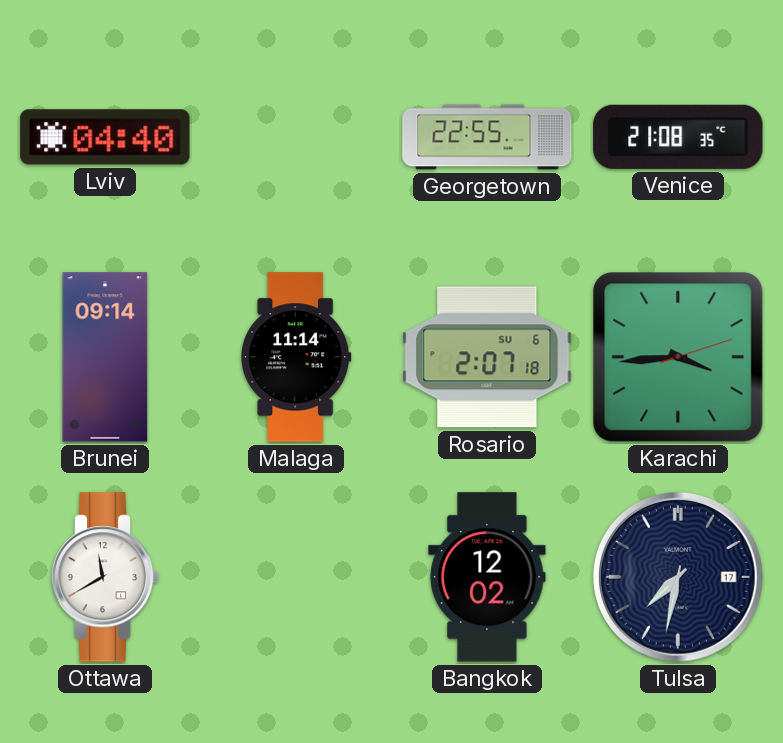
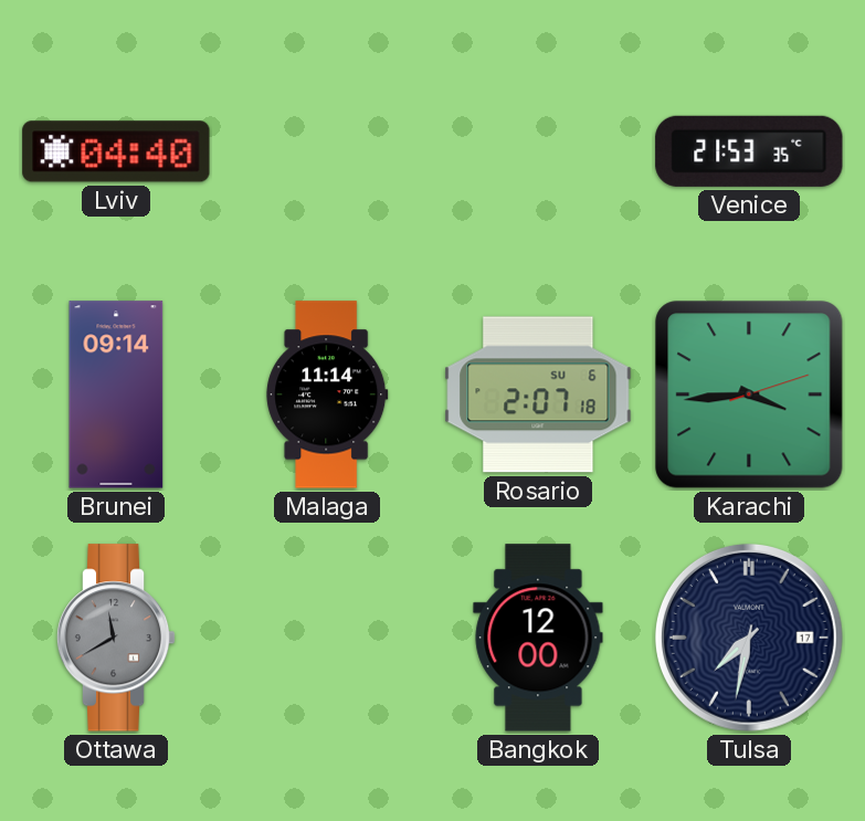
Georgetown: 22:55 -> none (487, 137)
Venice: 21:08 -> 21:53 (749, 151)
Ottawa dial: white -> grey (116, 638)
Bangkok: 12:02 -> 12:00 (538, 638)
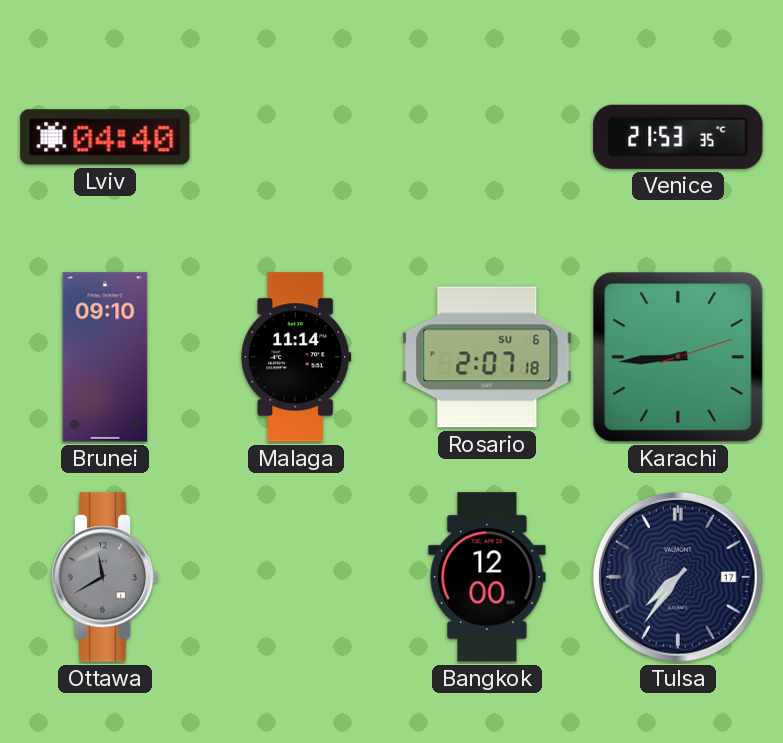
Brunei: 09:14 -> 09:10 (105, 357)
Karachi: 3:44 -> 8:44 (678, 357)
Tulsa: 7:32 -> 7:36 (678, 577)
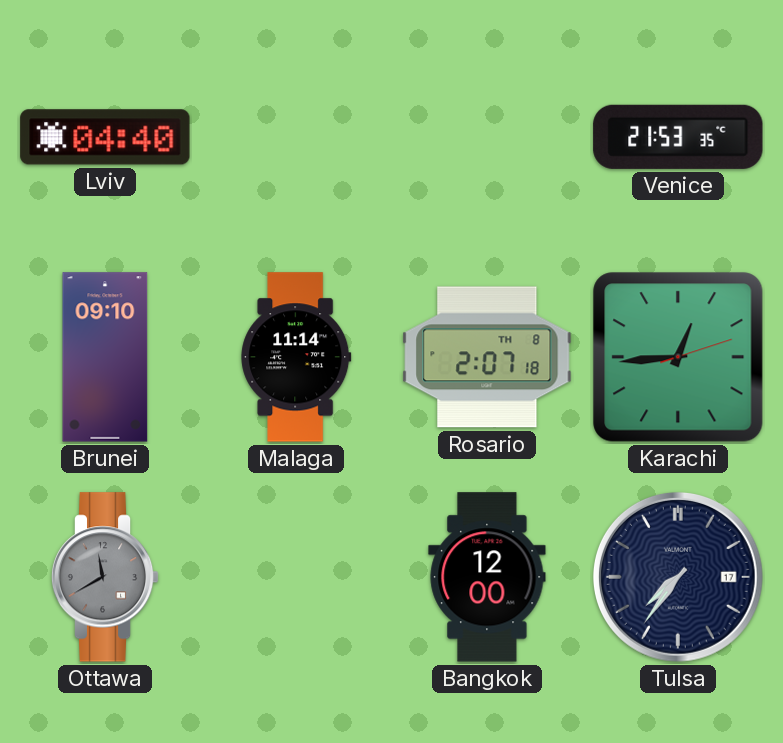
Rosario date: SU 6 -> TH 8 (487, 357)
Karachi: 8:44 -> 12:44 (678, 357)
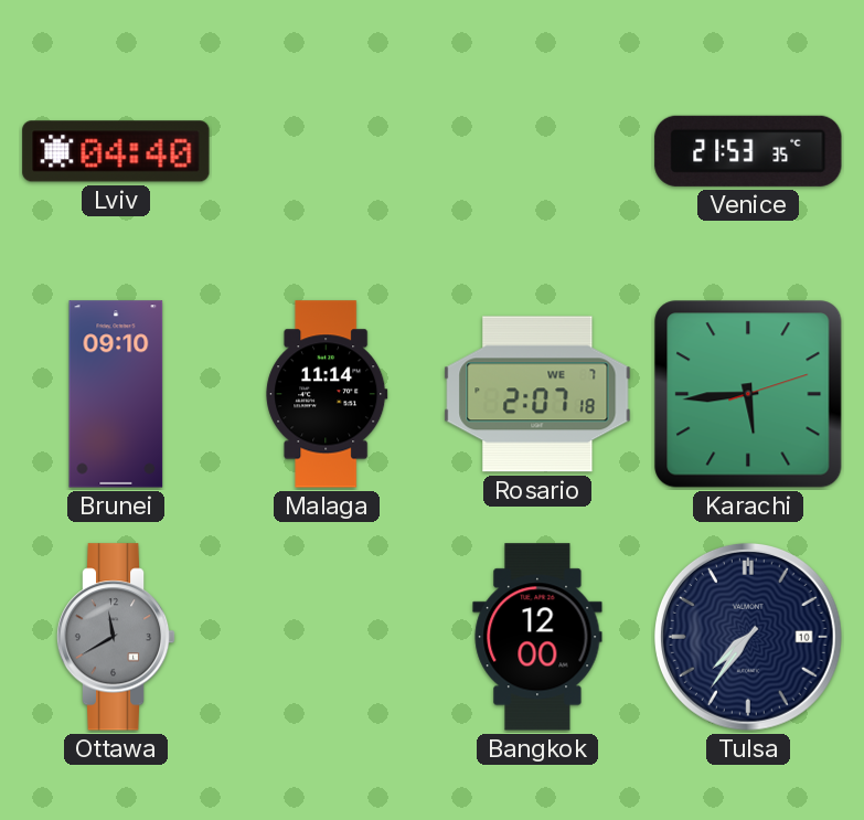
Rosario date: TH 8 -> WE 7 (537, 394)
Karachi: 12:44 -> 5:44 (748, 394)
Tulsa date: 17 -> 10 (748, 637)
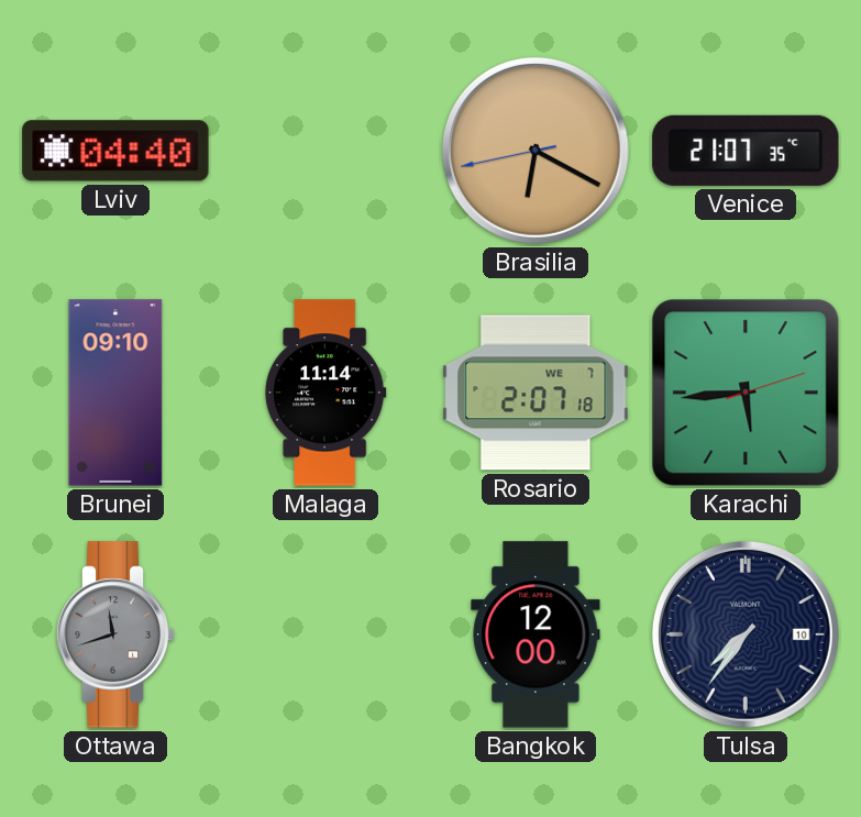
Brasilia: none -> 6:19 (536, 151)
Venice: 21:53 -> 21:07 (746, 151)
Ottawa: 11:40 -> 11:42 (115, 634)
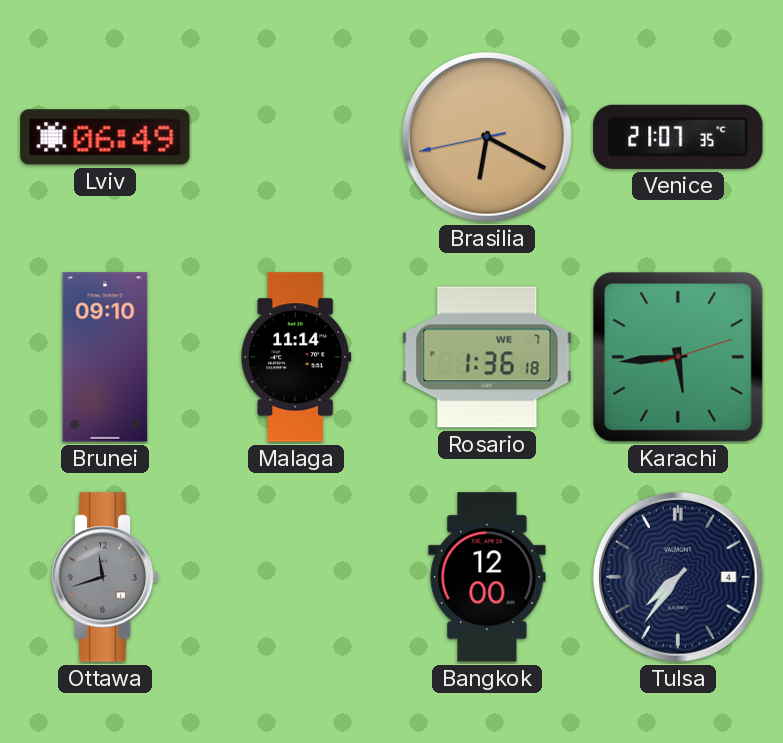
Lviv: 04:40 -> 06:49 (105, 137)
Rosario: 2:07 -> 1:36 (487, 357)
Tulsa date: 10 -> 4 (678, 577)
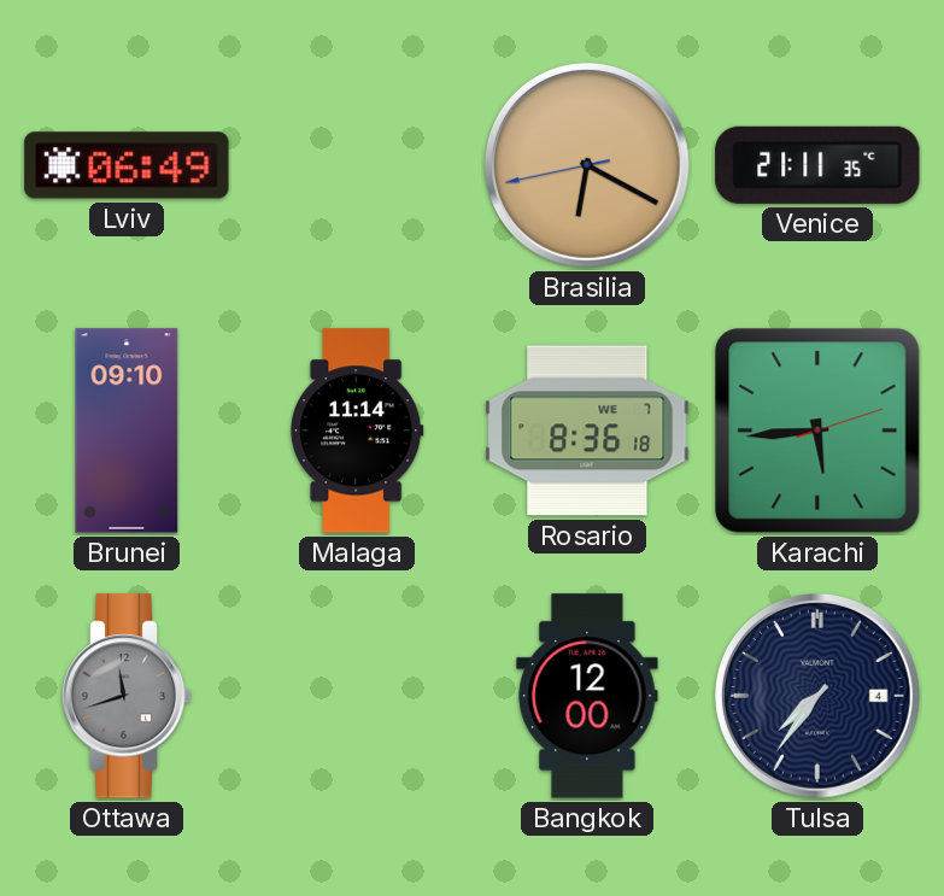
Venice: 21:07 -> 21:11 (817, 165)
Rosario: 1:36 -> 8:36 (587, 431)
